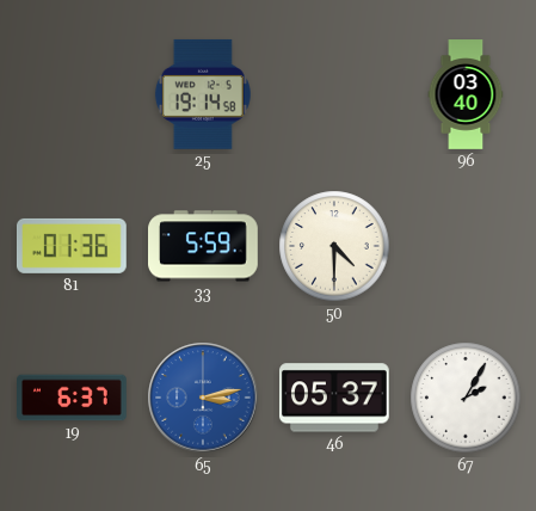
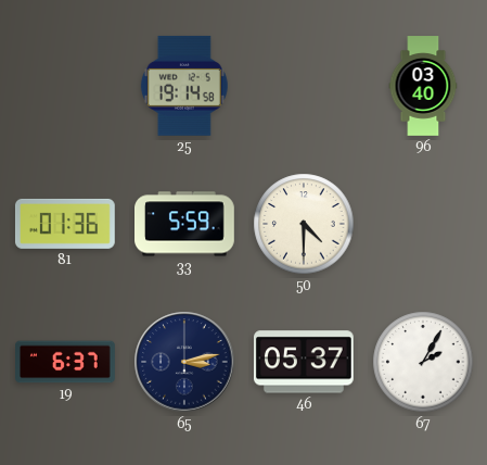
65 dial: blue -> navy (184, 362)
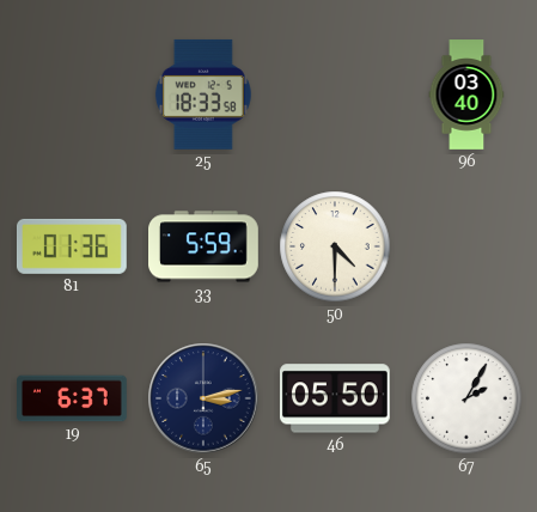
25: 19:14 -> 18:33 (203, 95)
46: 05:37 -> 05:50 (335, 398)
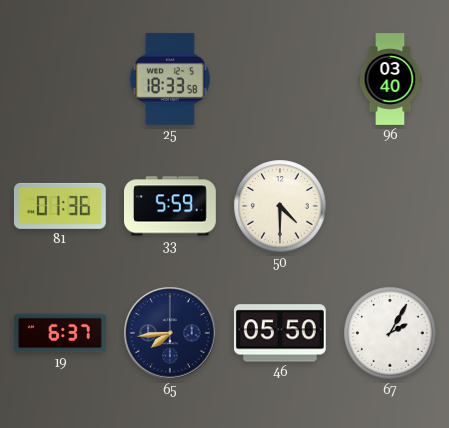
65: 3:13 -> 7:44 (170, 333)
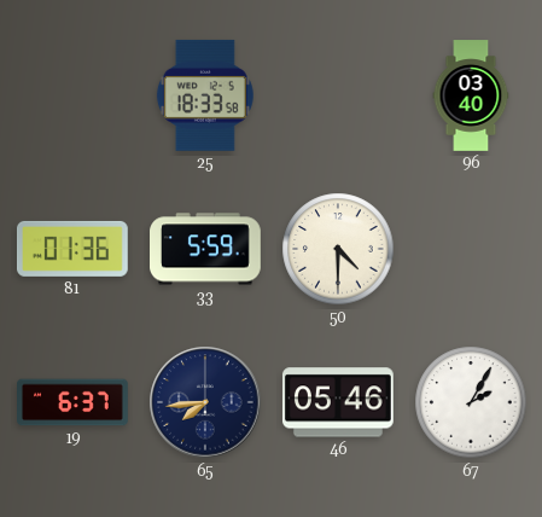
46: 05:50 -> 05:46 (338, 402)
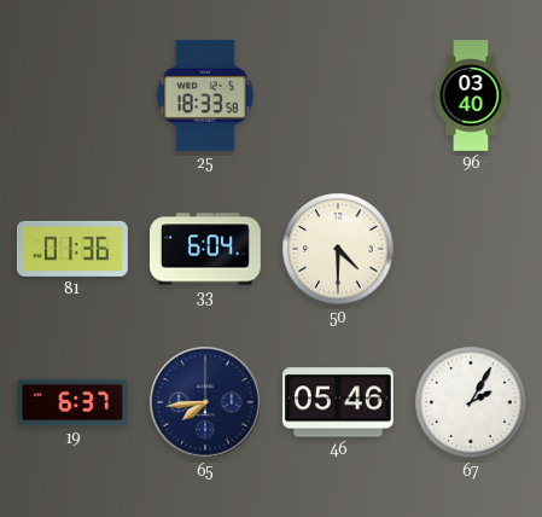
33: 5:59 -> 6:04 (206, 249)
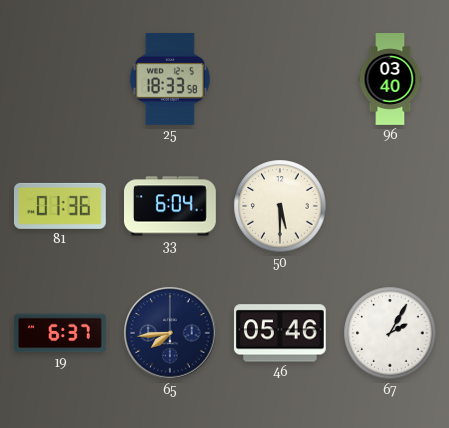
50: 4:30 -> 5:30 (280, 206)
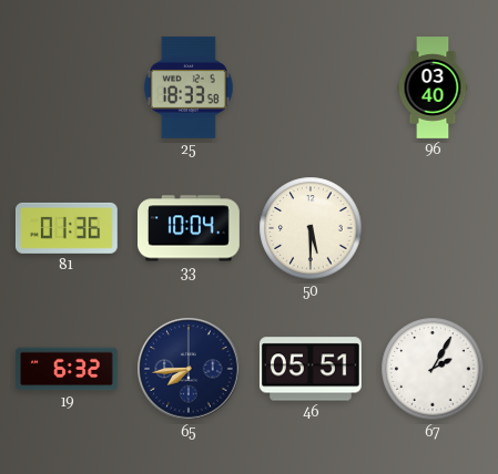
33: 6:04 -> 10:04 (190, 228)
19: 6:37 -> 6:32 (68, 369)
46: 05:46 -> 05:51 (311, 369)
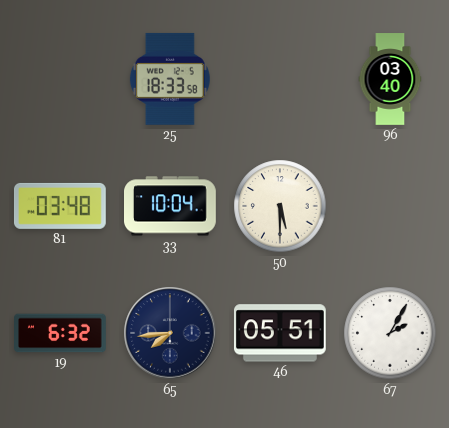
81: 01:36 -> 03:48 (60, 206)
